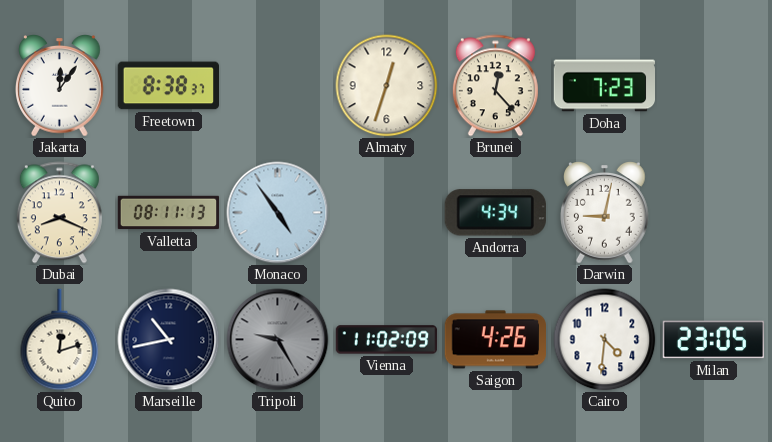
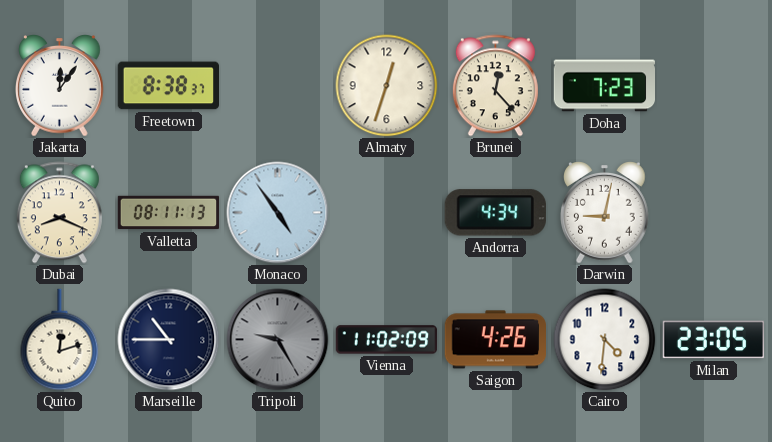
Marseille: 10:43 -> 10:45 (169, 340)
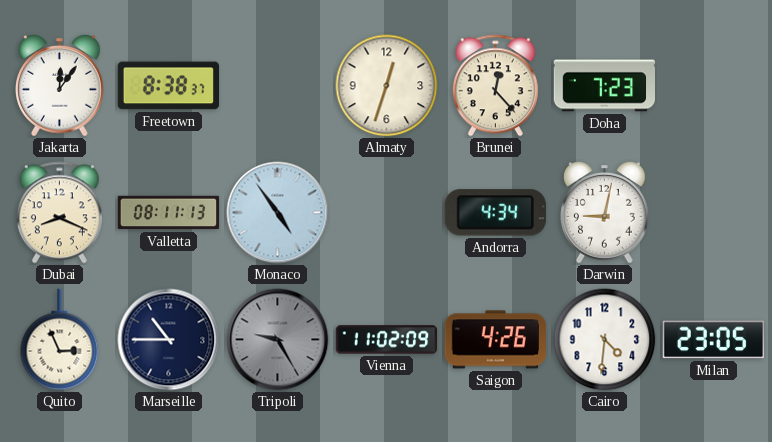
Quito: 12:12 -> 2:56 (60, 340)
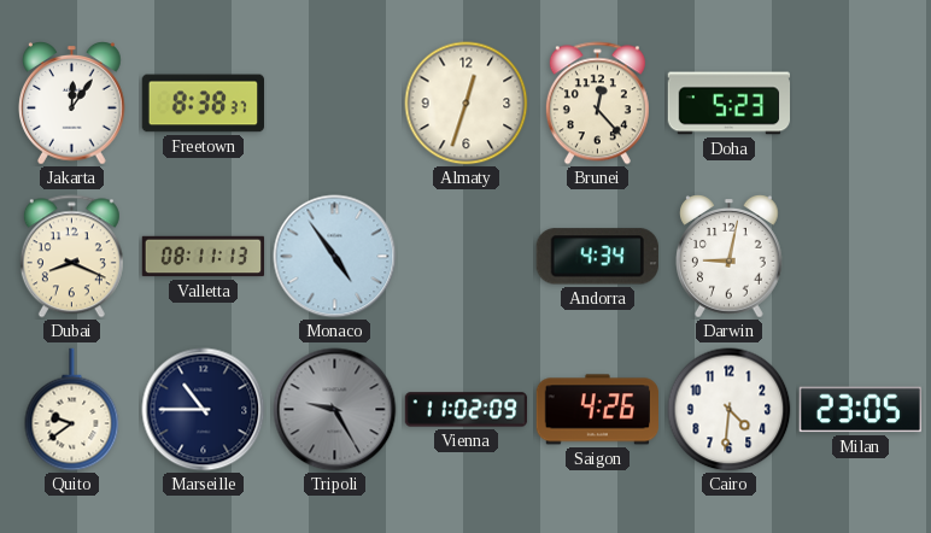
Doha: 7:23 -> 5:23 (728, 104)
Quito: 2:56 -> 9:39 (72, 410)
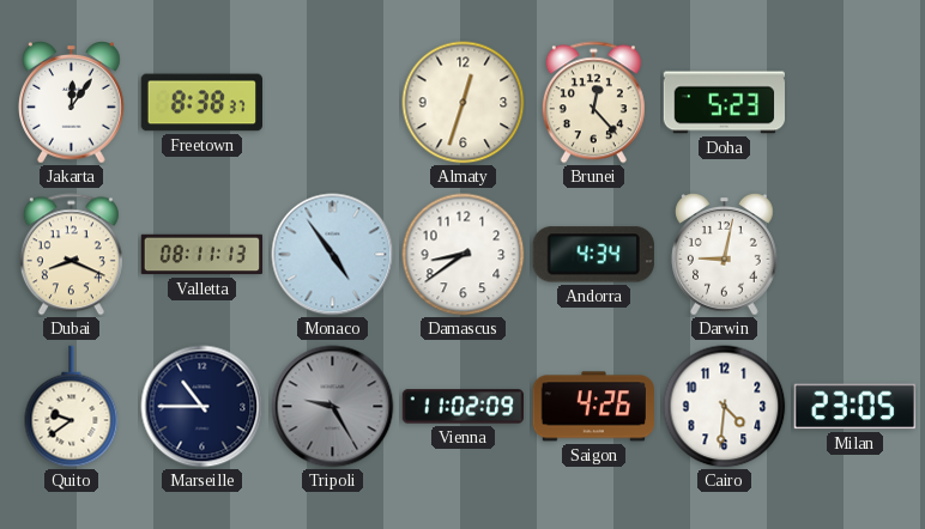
Damascus: none -> 8:39 (464, 255)
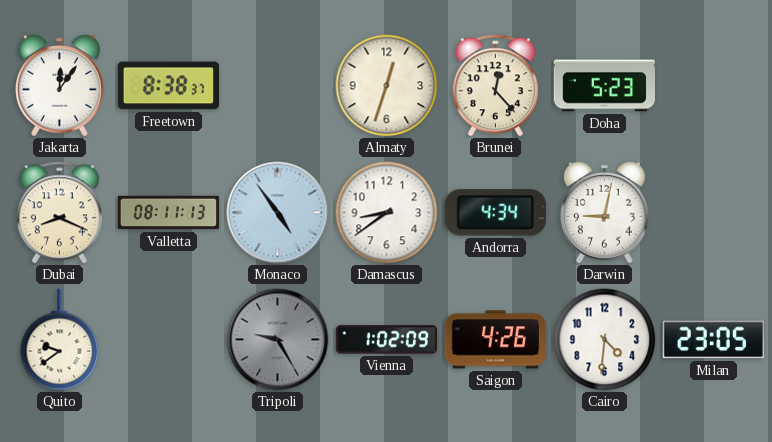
Marseille: 10:45 -> none (202, 407)
Vienna: 11:02 -> 1:02 (387, 340)
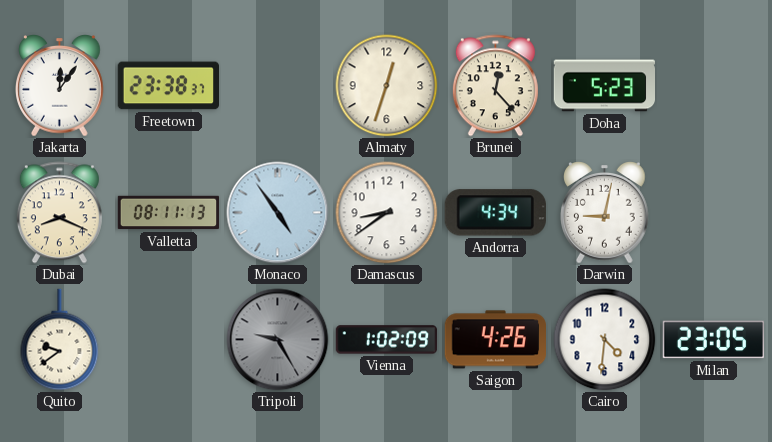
Freetown: 8:38 -> 23:38 (168, 86)
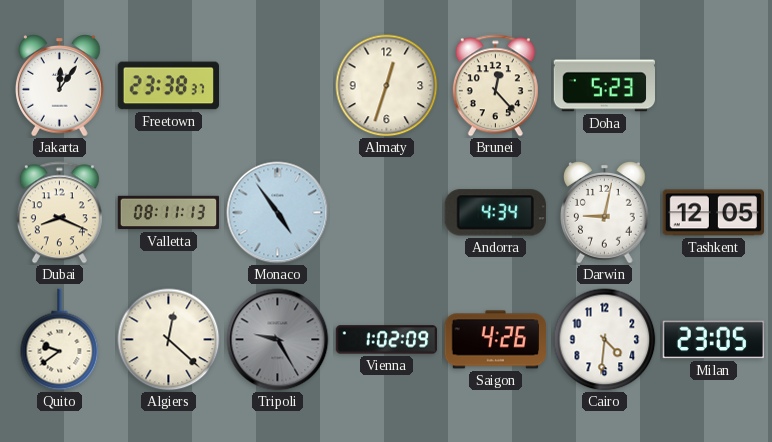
Damascus: 8:39 -> none (387, 213)
Tashkent: none -> 12:05 (713, 213)
Algiers: none -> 12:22 (169, 340)
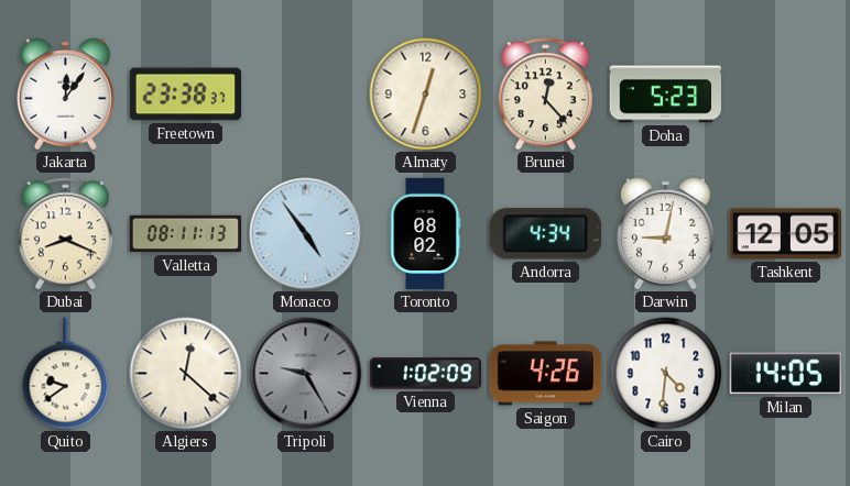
Toronto: none -> 08:02 (426, 234)
Milan: 23:05 -> 14:05 (785, 374)
